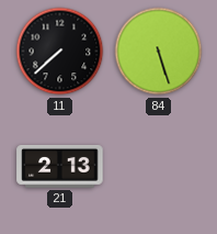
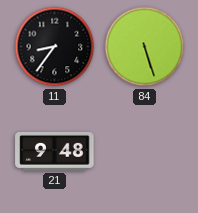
11: 7:38 -> 8:36 (55, 47)
21: 2:13 -> 9:48 (55, 152)
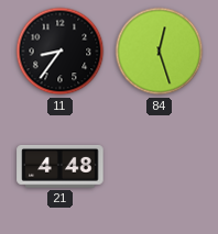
84: 5:27 -> 12:27 (160, 52)
21: 9:48 -> 4:48 (61, 167)
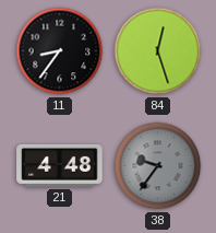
38: none -> 9:36 (158, 166)
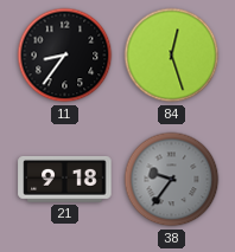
21: 4:48 -> 9:18 (65, 180)
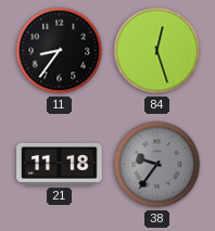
21: 9:18 -> 11:18 (60, 165)
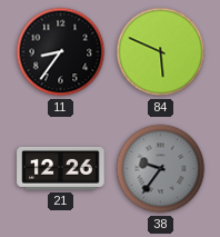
84: 12:27 -> 5:49 (161, 52)
21: 11:18 -> 12:26 (61, 169)
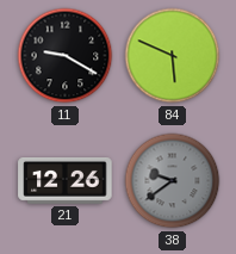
11: 8:36 -> 9:20 (66, 56)
38: 9:36 -> 9:39 (173, 181)
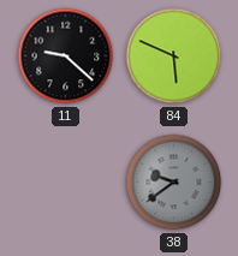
11: 9:20 -> 9:22 (66, 56)
21: 12:26 -> none (66, 181)
